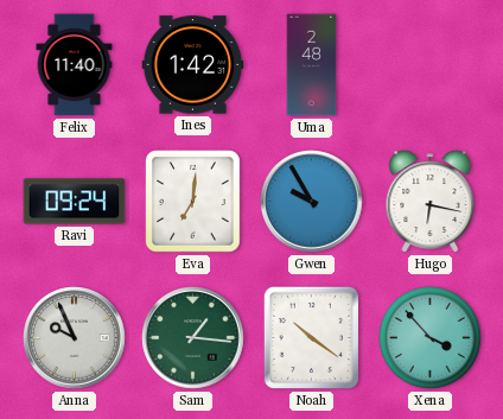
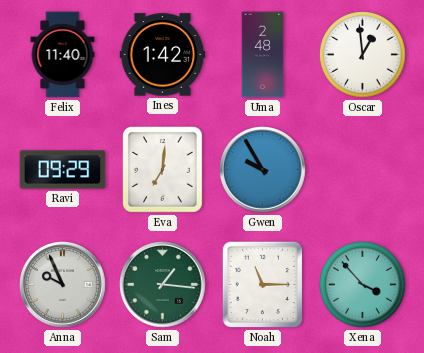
Oscar: none -> 12:59 (363, 55)
Ravi: 09:24 -> 09:29 (63, 170)
Hugo: 6:17 -> none (431, 202)
Noah: 10:21 -> 11:15 (262, 284)
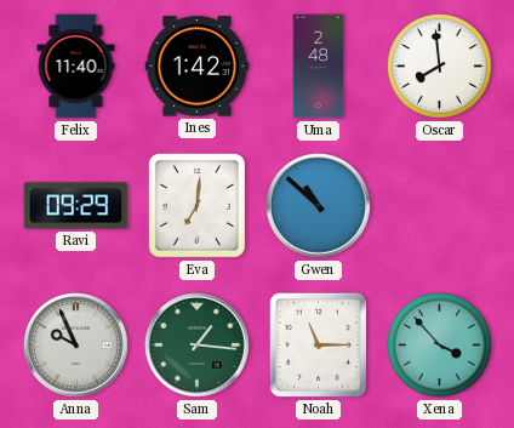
Oscar: 12:59 -> 7:59 (440, 67)
Gwen: 9:55 -> 10:52 (319, 206)
